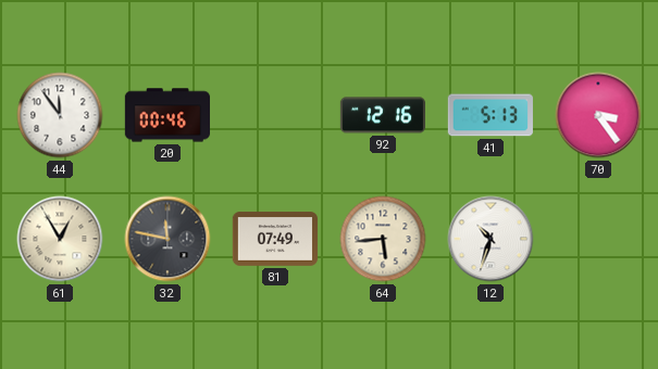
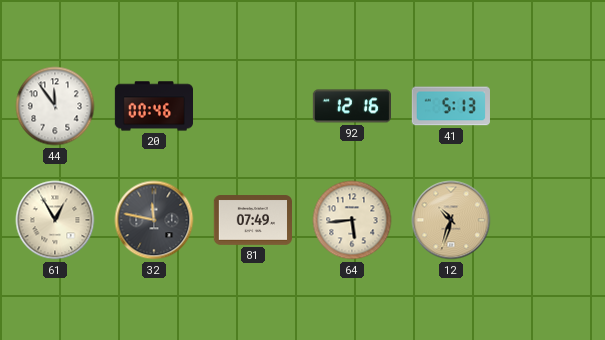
70: 3:24 -> none (598, 115)
12 dial: white -> champagne (451, 220)
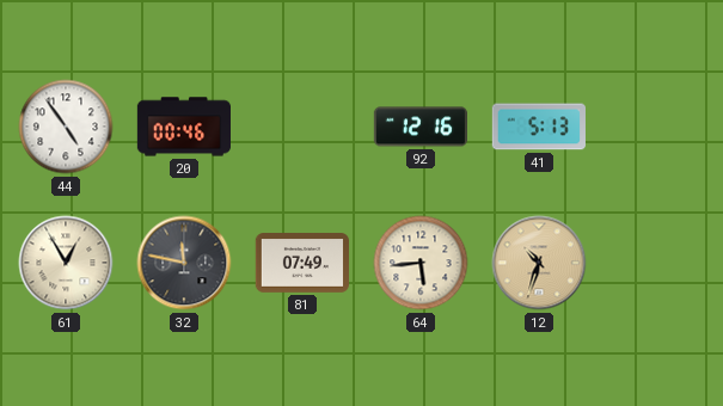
44: 11:54 -> 4:54 (66, 127)
